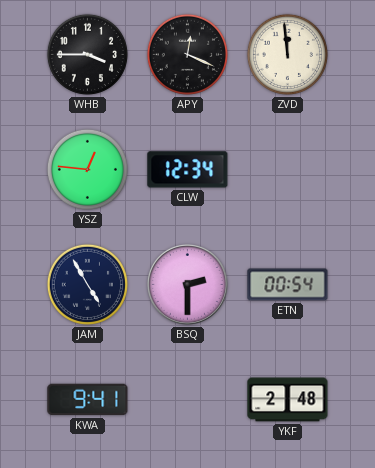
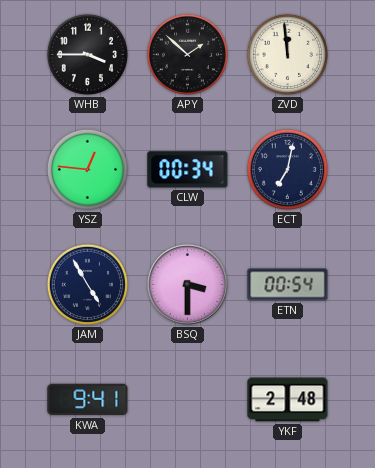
APY: 12:19 -> 1:52 (187, 54)
CLW: 12:34 -> 00:34 (188, 170)
ECT: none -> 7:02 (287, 169)
BSQ: 2:30 -> 3:30 (187, 284)
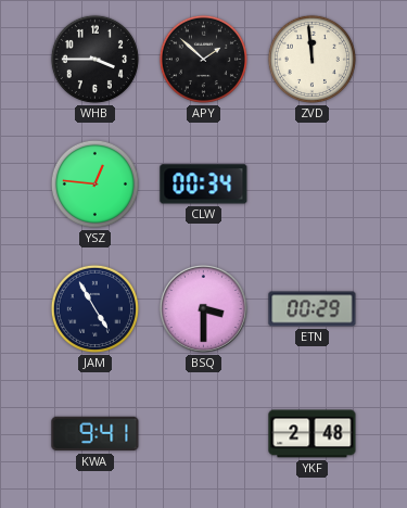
ECT: 7:02 -> none (287, 169)
ETN: 00:54 -> 00:29 (313, 309)
